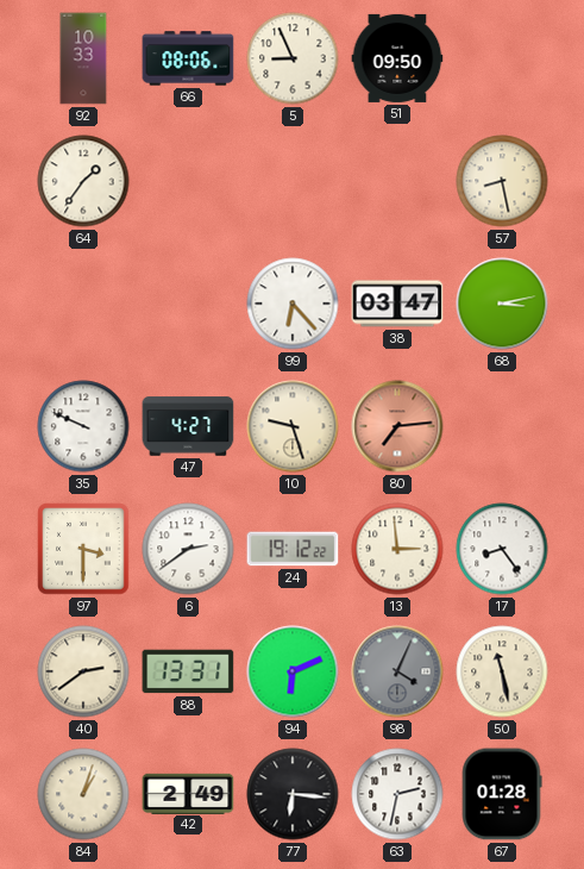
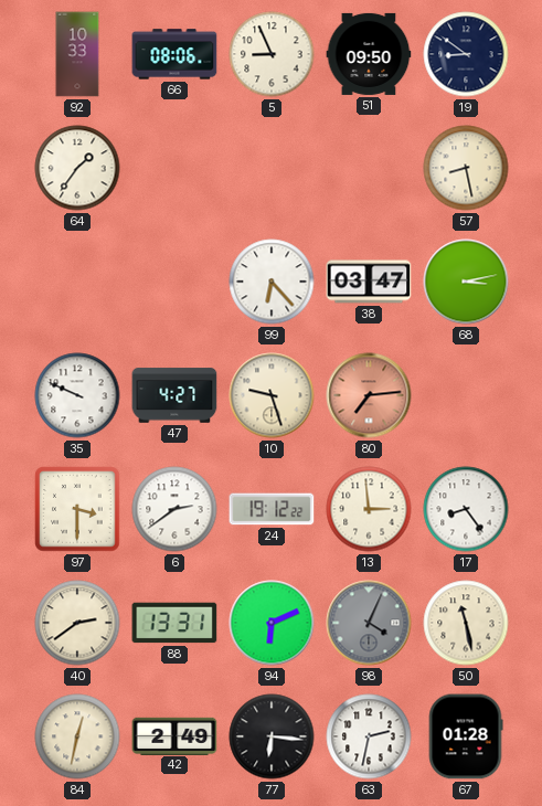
19: none -> 8:51 (466, 54)
84: 1:03 -> 12:32 (77, 736)
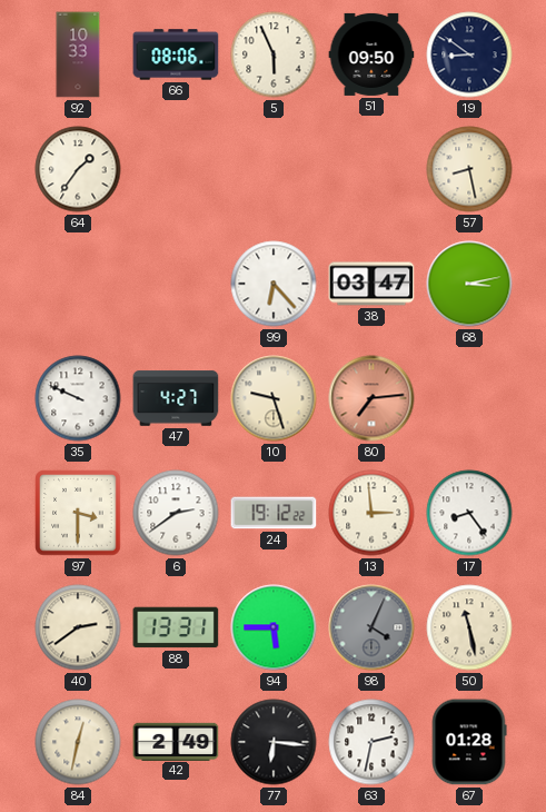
5: 8:56 -> 5:56 (274, 55)
94: 6:11 -> 5:45 (274, 627)
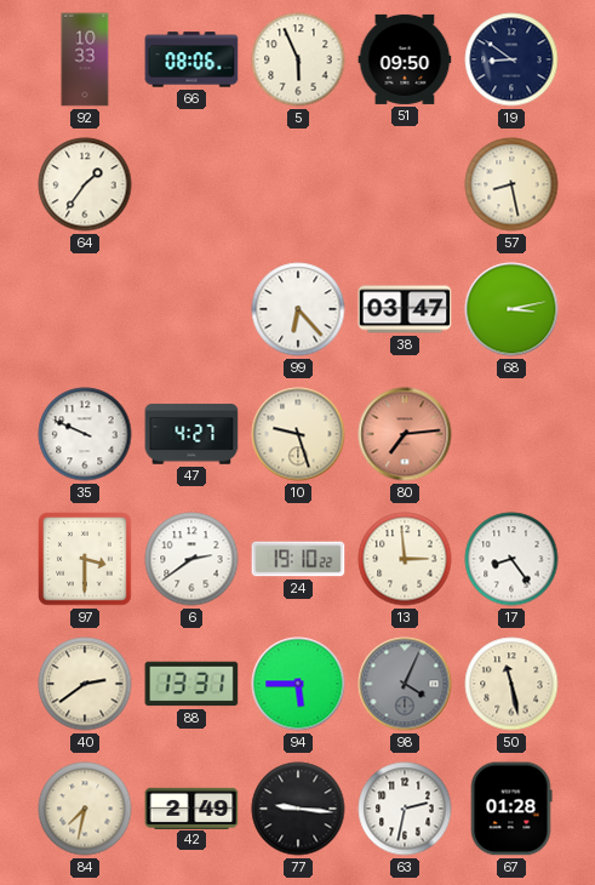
24: 19:12 -> 19:10 (298, 559)
84: 12:32 -> 7:32 (85, 809)
77: 6:16 -> 9:16 (298, 809)
